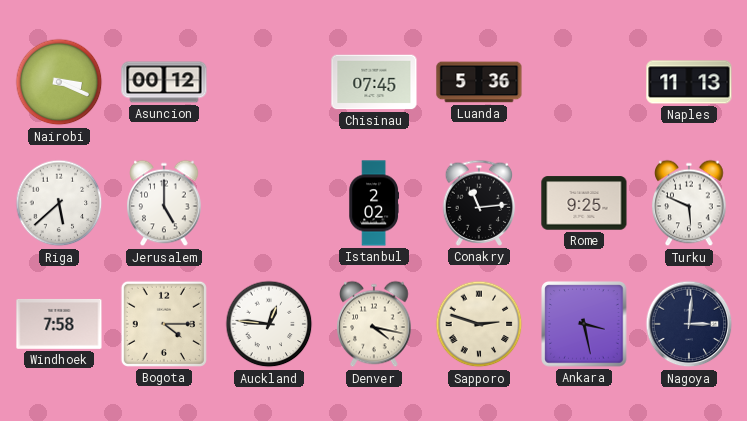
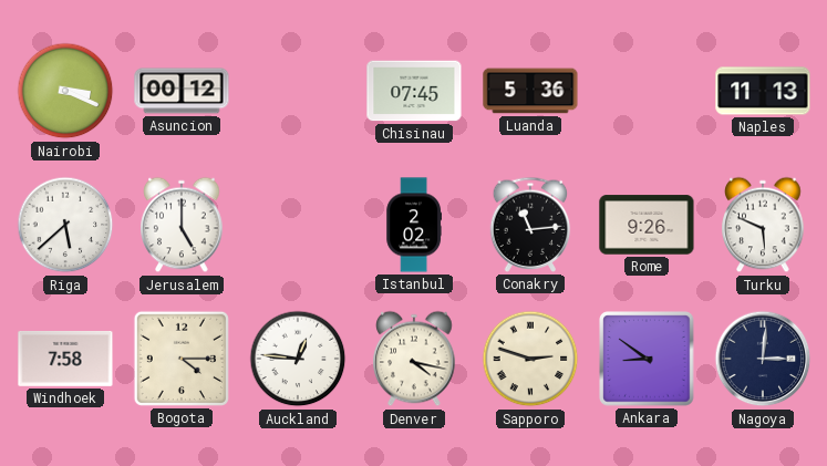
Rome: 9:25 -> 9:26 (647, 225)
Ankara: 3:28 -> 8:51 (647, 359)
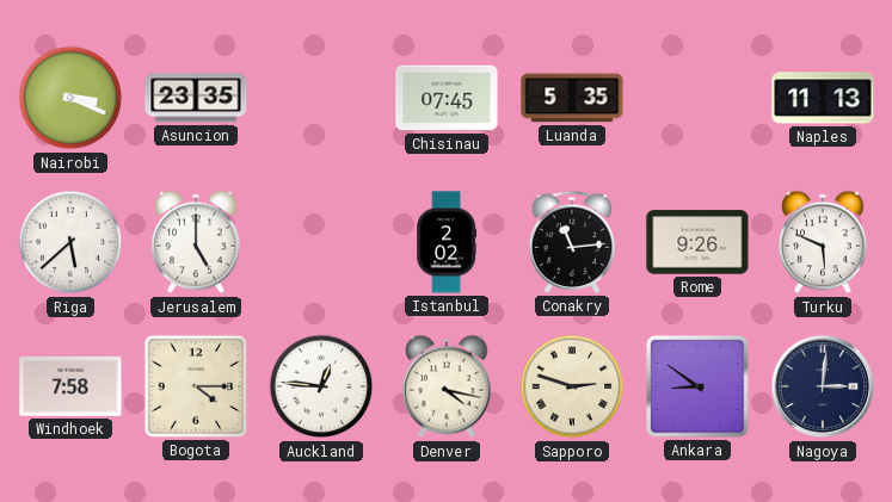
Asuncion: 00:12 -> 23:35 (196, 98)
Luanda: 5:36 -> 5:35 (572, 98)
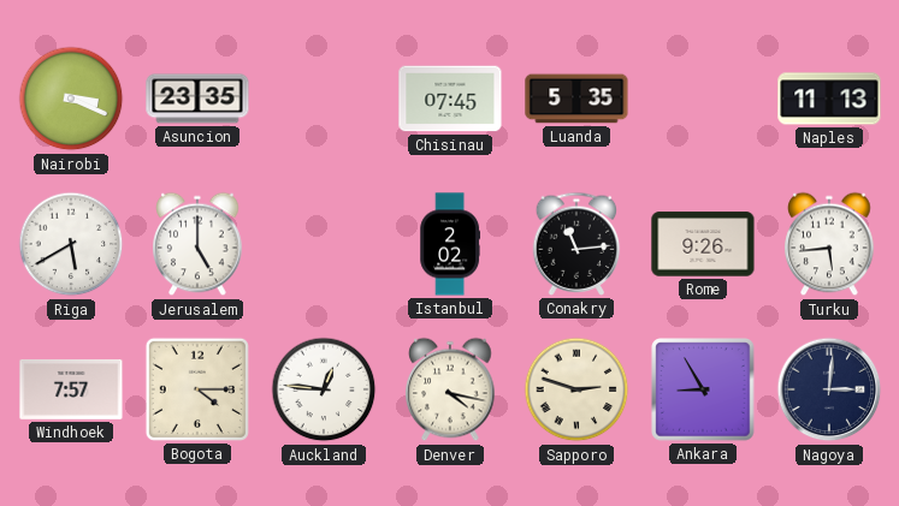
Riga: 5:38 -> 5:40 (71, 244)
Turku: 5:49 -> 5:44 (829, 244)
Windhoek: 7:58 -> 7:57 (71, 389)
Ankara: 8:51 -> 8:55 (703, 389)
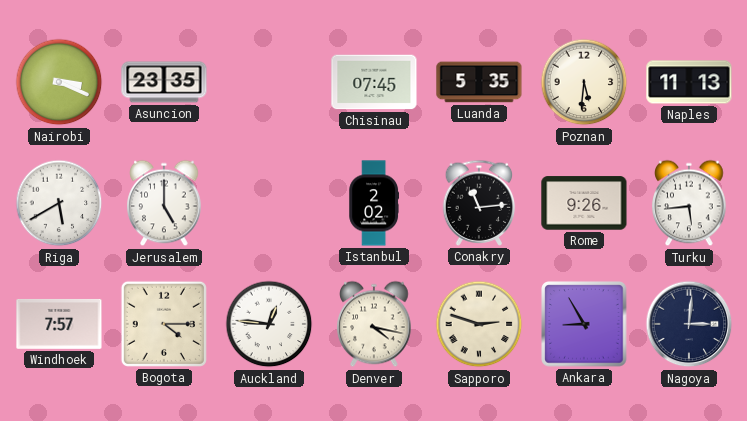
Poznan: none -> 5:31 (584, 82)
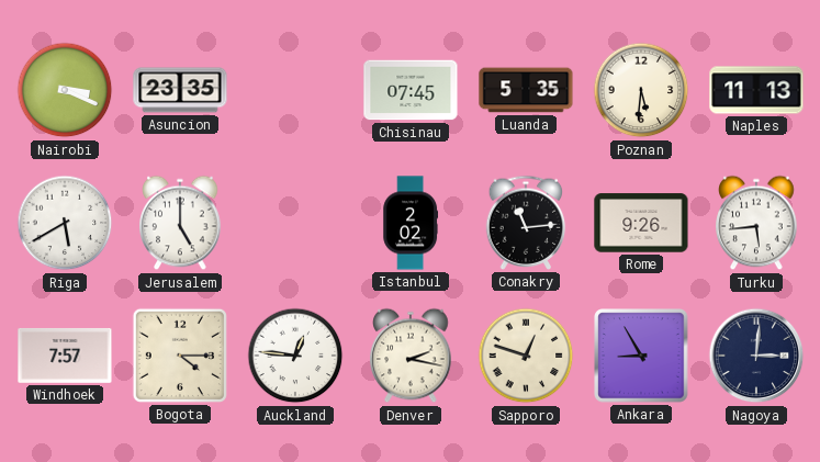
Denver: 4:17 -> 2:17 (411, 356)
Sapporo: 2:48 -> 12:48 (526, 356)
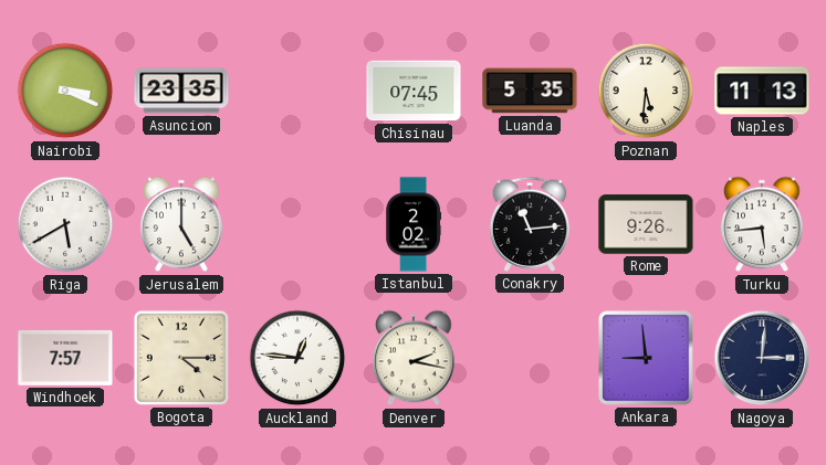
Sapporo: 12:48 -> none (526, 356)
Ankara: 8:55 -> 8:59 (646, 358)
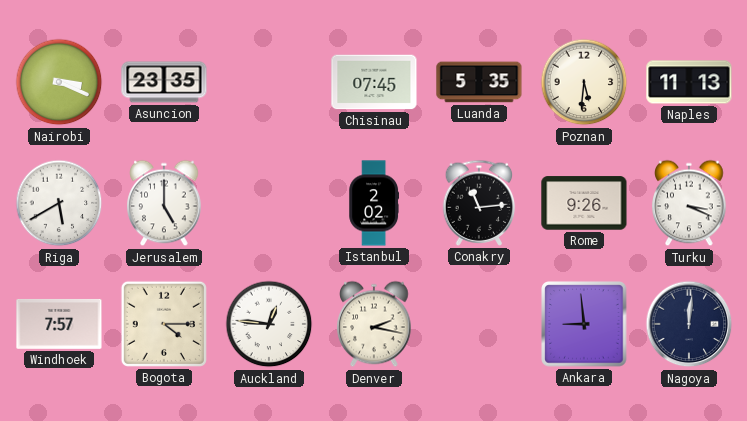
Turku: 5:44 -> 3:19 (689, 203)
Nagoya: 3:01 -> 12:01 (689, 324)
